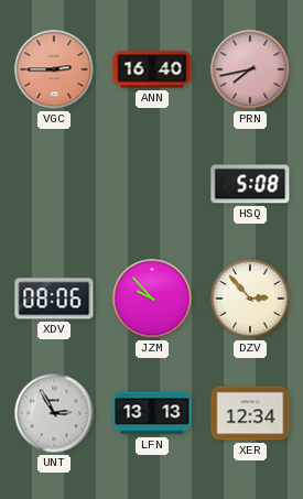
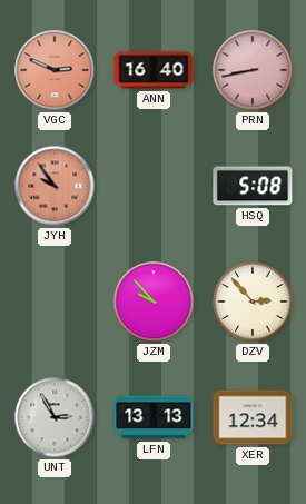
VGC: 2:45 -> 2:49 (55, 70)
PRN: 7:43 -> 8:43 (253, 70)
JYH: none -> 9:54 (55, 186)
XDV: 08:06 -> none (54, 299)
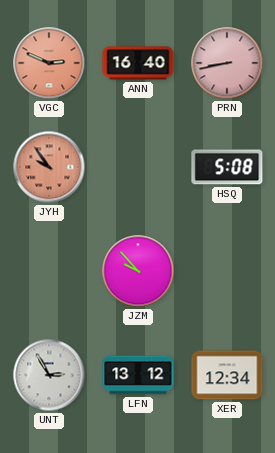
DZV: 2:53 -> none (253, 302)
LFN: 13:13 -> 13:12 (138, 375)
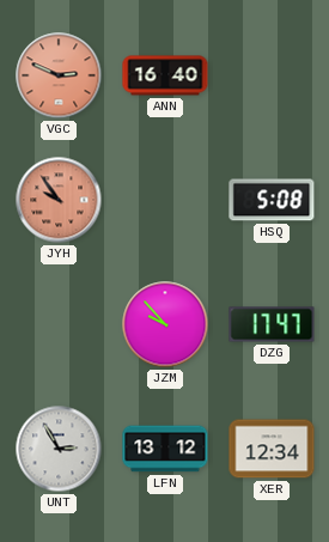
PRN: 8:43 -> none (227, 63)
DZG: none -> 17:47 (272, 324)
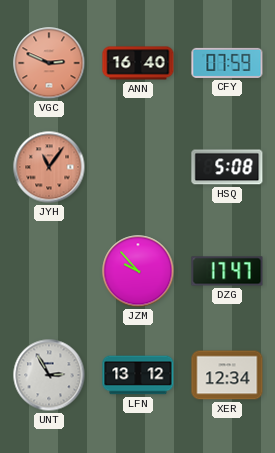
CFY: none -> 07:59 (227, 63)
JYH: 9:54 -> 11:06 (49, 167)
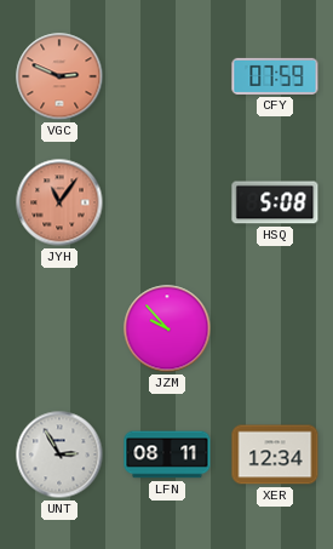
ANN: 16:40 -> none (138, 63)
DZG: 17:47 -> none (227, 271)
LFN: 13:12 -> 08:11 (167, 454)
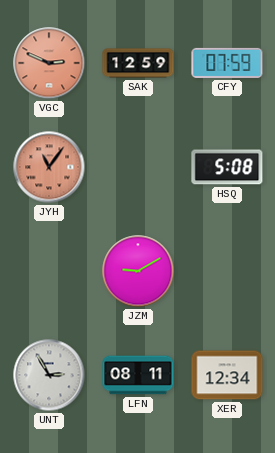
SAK: none -> 12:59 (138, 63)
JZM: 9:53 -> 9:10 (138, 271)
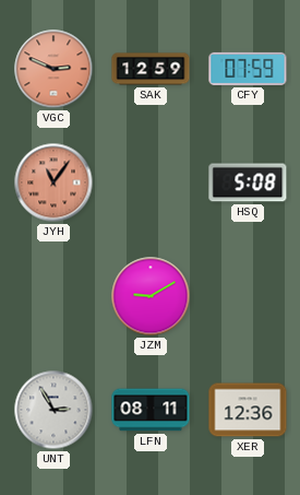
XER: 12:34 -> 12:36 (248, 410)
